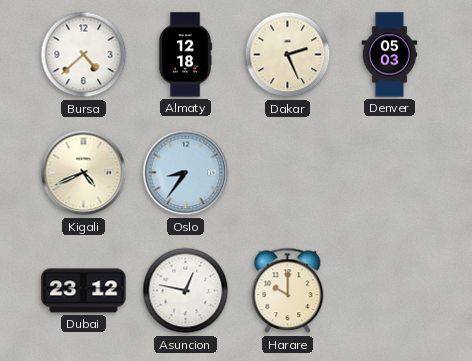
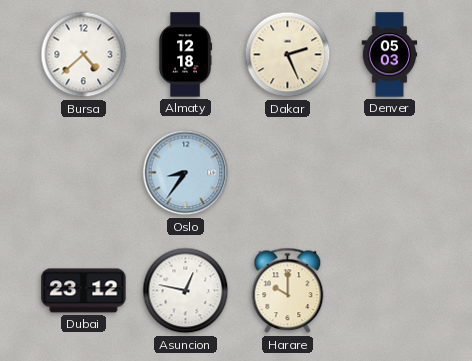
Kigali: 4:41 -> none (84, 173)
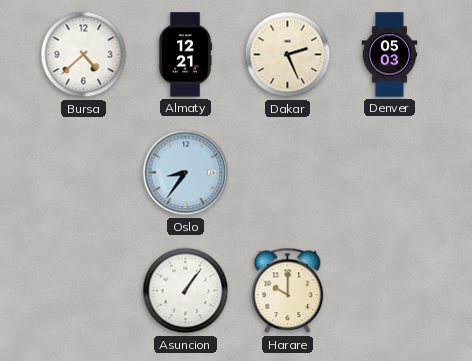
Almaty: 12:18 -> 12:21 (185, 55)
Dubai: 23:12 -> none (84, 291)
Asuncion: 12:47 -> 1:06 (186, 291)
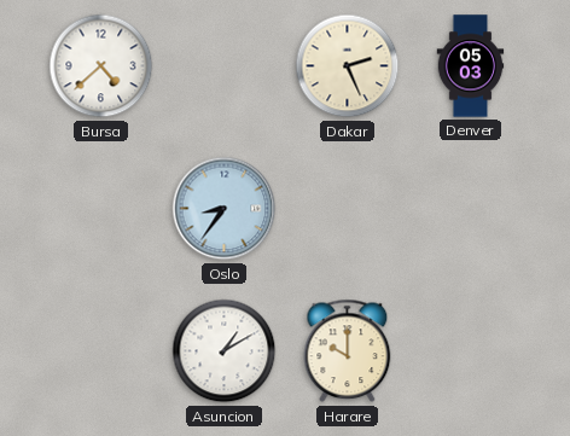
Almaty: 12:21 -> none (185, 55)
Asuncion: 1:06 -> 1:10 (225, 351)
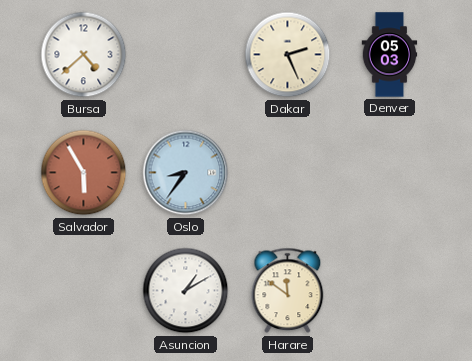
Salvador: none -> 5:55 (84, 173)
Harare: 10:00 -> 11:51 (288, 291)
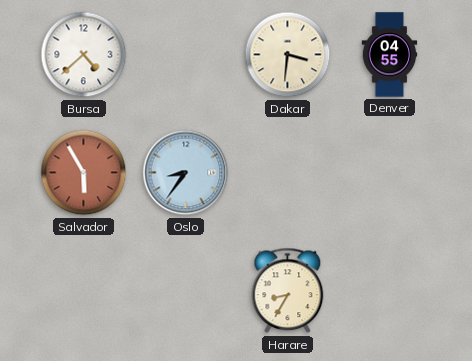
Dakar: 2:26 -> 3:31 (288, 55)
Denver: 05:03 -> 04:55 (390, 55)
Asuncion: 1:10 -> none (186, 291)
Harare: 11:51 -> 8:35 (288, 291)
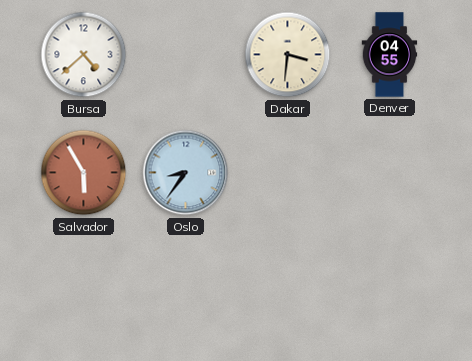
Harare: 8:35 -> none (288, 291)
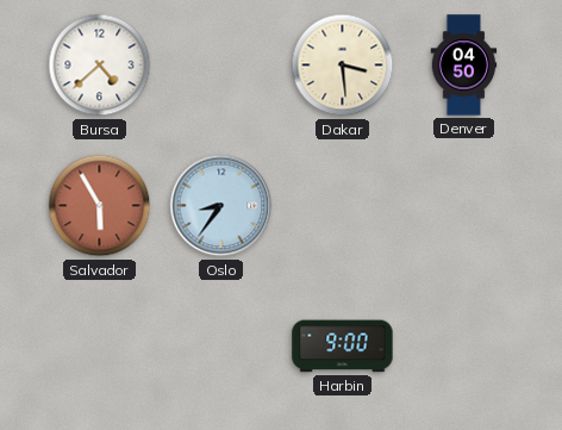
Dakar: 3:31 -> 3:29 (343, 66)
Denver: 04:55 -> 04:50 (464, 66)
Harbin: none -> 9:00 (343, 347)
